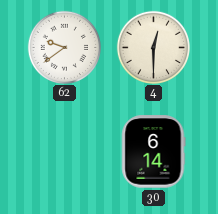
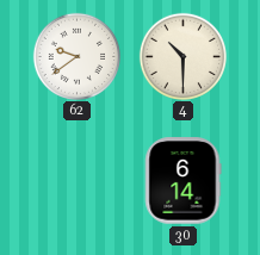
4: 12:30 -> 10:30 (182, 56)
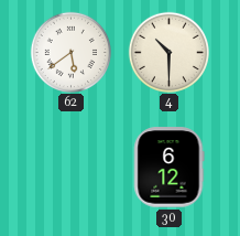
62: 9:39 -> 5:39 (70, 52)
30: 6:14 -> 6:12 (168, 168)
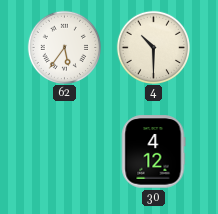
62: 5:39 -> 5:36 (64, 47)
30: 6:12 -> 4:12 (153, 152)
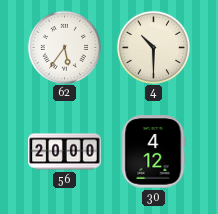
56: none -> 20:00 (65, 152)
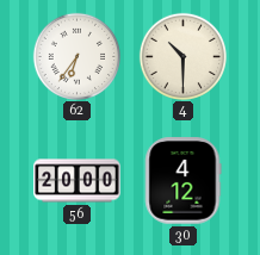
62: 5:36 -> 6:36 (76, 56)
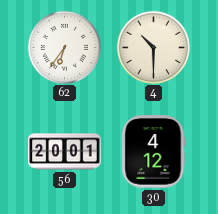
56: 20:00 -> 20:01 (65, 152)
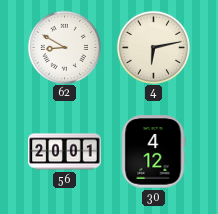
62: 6:36 -> 8:50 (64, 47)
4: 10:30 -> 6:13 (153, 47)
